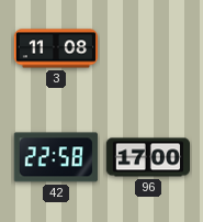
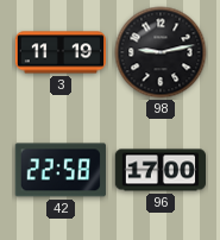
3: 11:08 -> 11:19 (61, 52)
98: none -> 9:13 (161, 52)
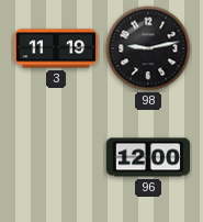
42: 22:58 -> none (61, 170)
96: 17:00 -> 12:00 (147, 157)
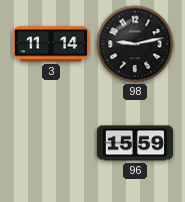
3: 11:19 -> 11:14 (51, 44)
96: 12:00 -> 15:59 (134, 143)
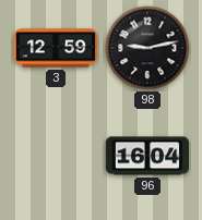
3: 11:14 -> 12:59 (56, 48)
96: 15:59 -> 16:04 (146, 156)
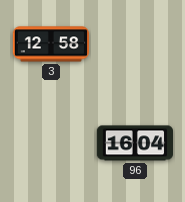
3: 12:59 -> 12:58 (51, 44)
98: 9:13 -> none (147, 48)
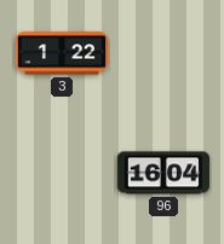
3: 12:58 -> 1:22 (62, 53)
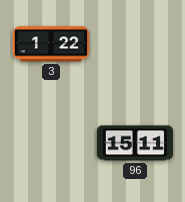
96: 16:04 -> 15:11 (134, 143)
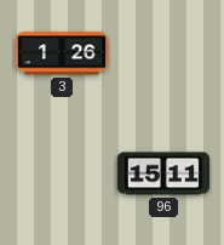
3: 1:22 -> 1:26 (62, 53)
